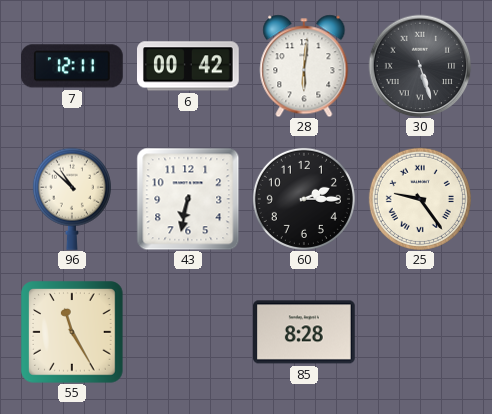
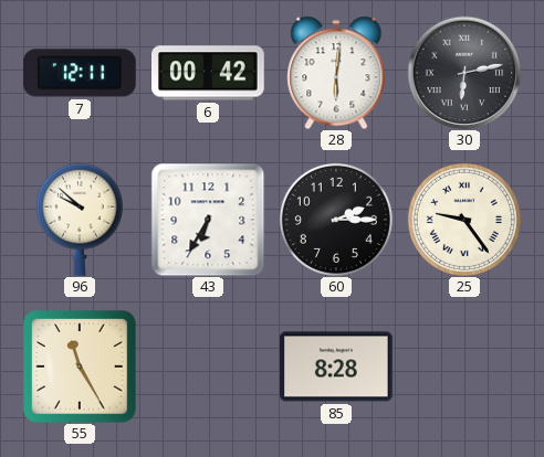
30: 5:27 -> 6:13 (464, 73)
96: 10:52 -> 9:52 (80, 220)
43: 6:32 -> 6:35 (208, 220)
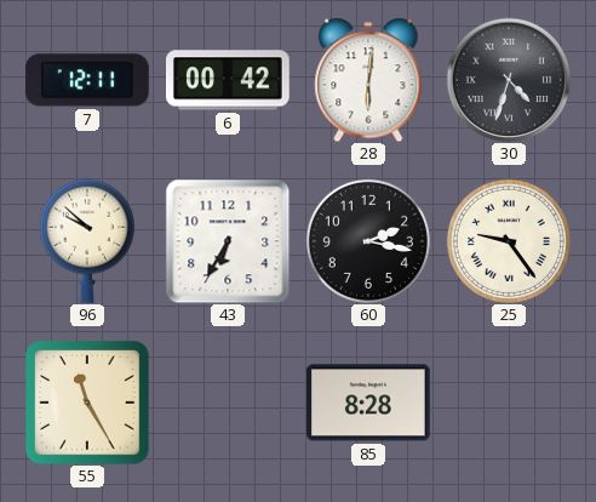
30: 6:13 -> 4:33 (509, 80)
60: 2:15 -> 2:17 (368, 241)
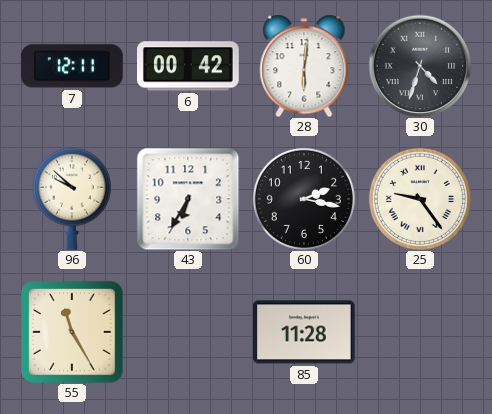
85: 8:28 -> 11:28 (305, 332)
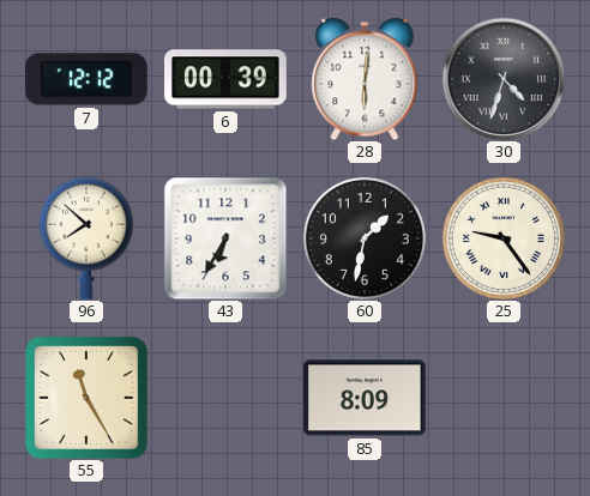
7: 12:11 -> 12:12 (86, 79)
6: 00:42 -> 00:39 (227, 79)
96: 9:52 -> 7:52 (86, 238)
60: 2:17 -> 1:32 (365, 238)
85: 11:28 -> 8:09 (366, 398)
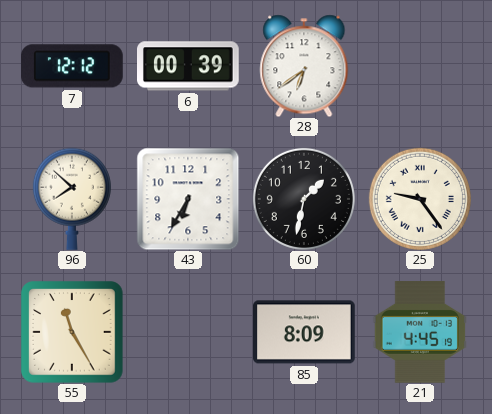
28: 6:01 -> 6:39 (304, 66)
30: 4:33 -> none (504, 79)
21: none -> 4:45 (420, 333)
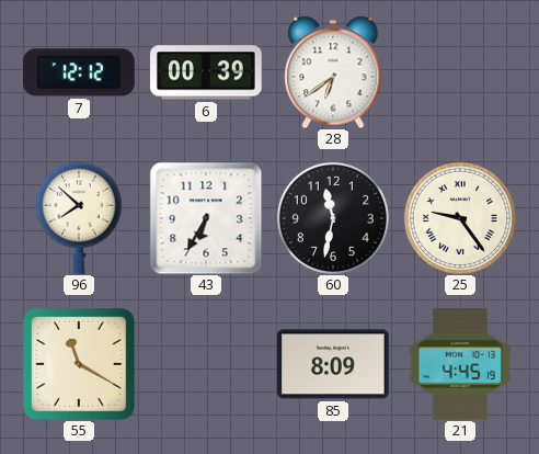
60: 1:32 -> 11:32 (333, 218)
55: 11:25 -> 11:20 (79, 364)
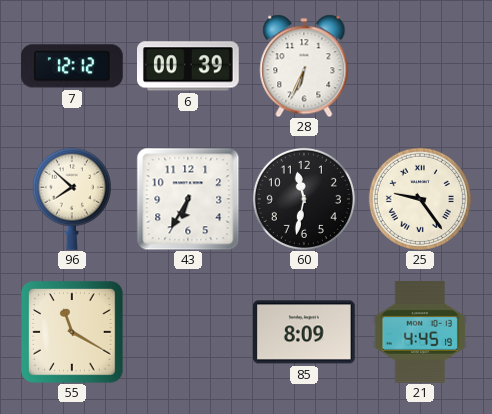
28: 6:39 -> 6:34 (304, 66)
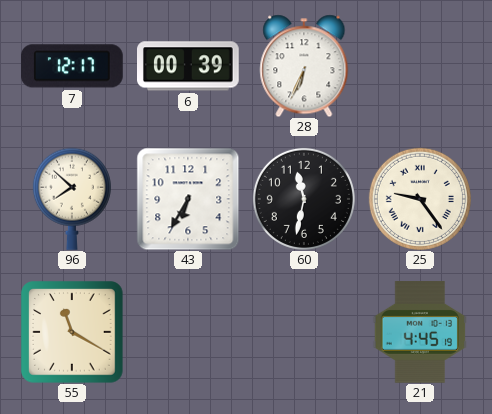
7: 12:12 -> 12:17 (72, 66)
85: 8:09 -> none (305, 332)
